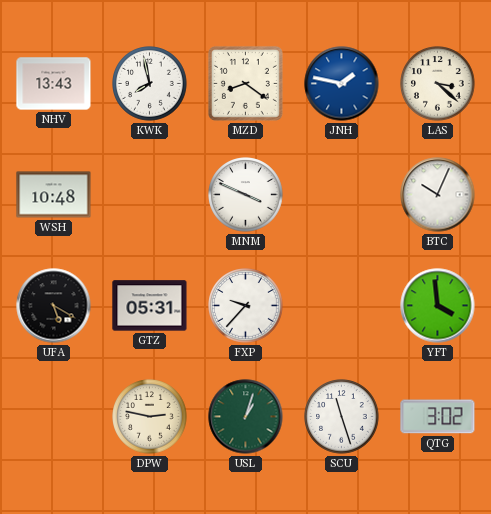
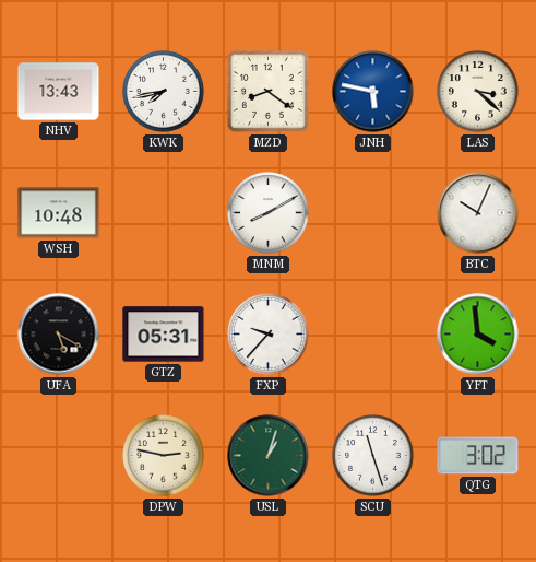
KWK: 7:58 -> 7:43 (164, 92)
JNH: 1:47 -> 5:47 (373, 92)
MNM: 3:49 -> 8:10 (269, 213)
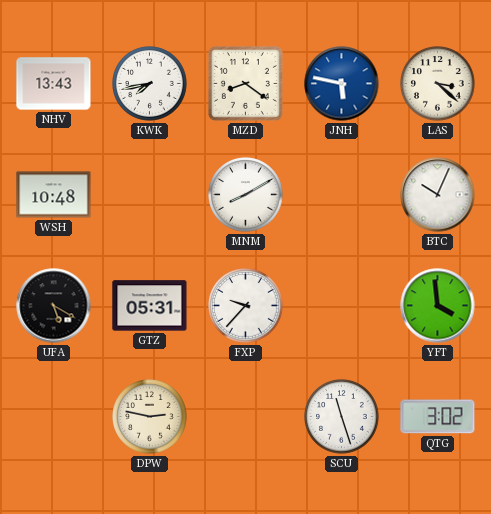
USL: 1:03 -> none (269, 456)
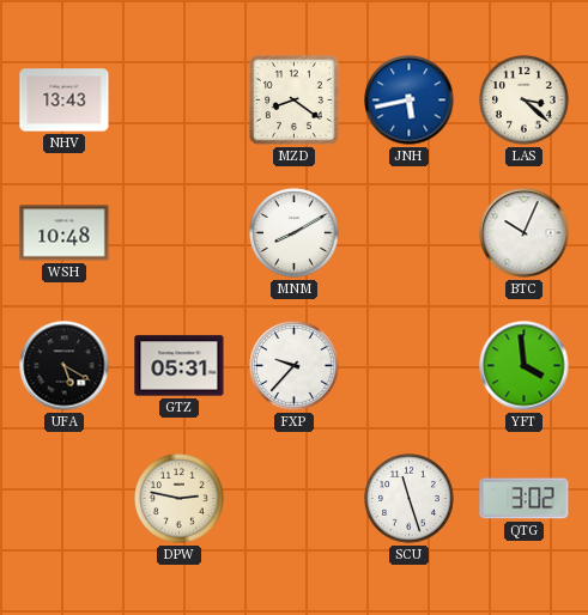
KWK: 7:43 -> none (150, 84)
JNH: 5:47 -> 5:43 (410, 101)
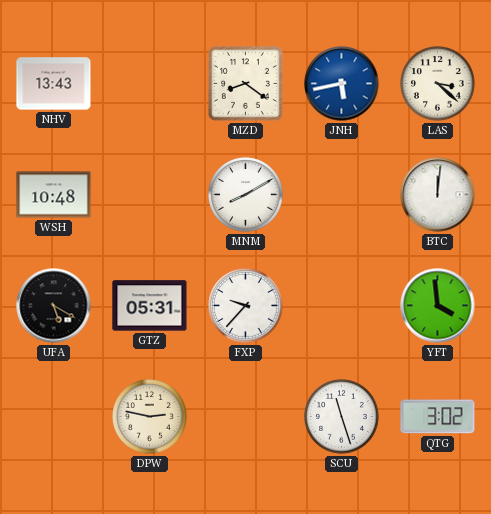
BTC: 10:04 -> 12:01 (438, 195)
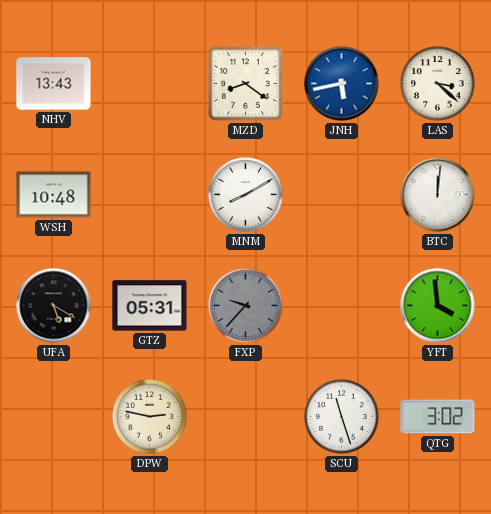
FXP dial: white -> grey (246, 306)
